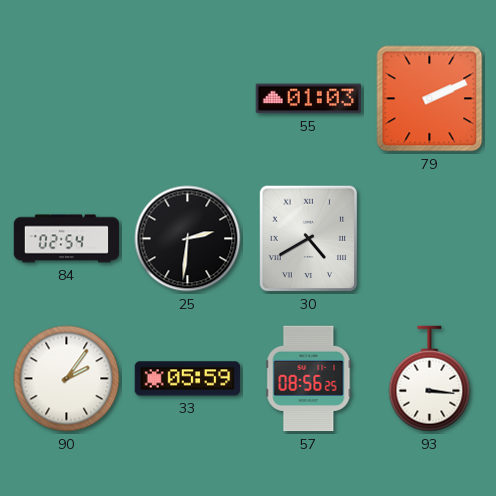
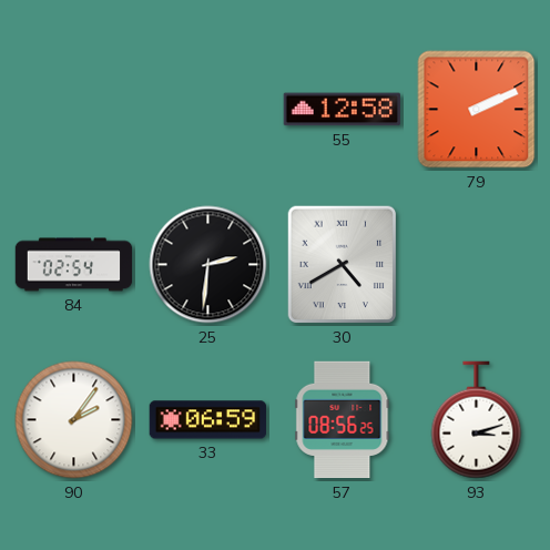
55: 01:03 -> 12:58 (343, 110)
33: 05:59 -> 06:59 (208, 420)
93: 3:16 -> 3:12 (477, 420)
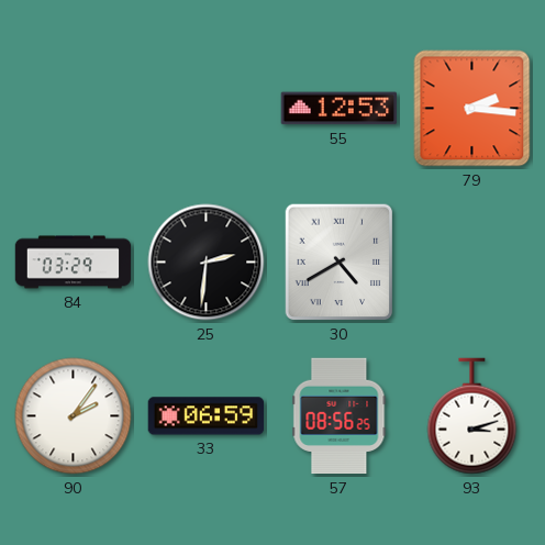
55: 12:58 -> 12:53 (340, 109)
79: 2:11 -> 2:16 (472, 109)
84: 02:54 -> 03:29 (74, 263)
